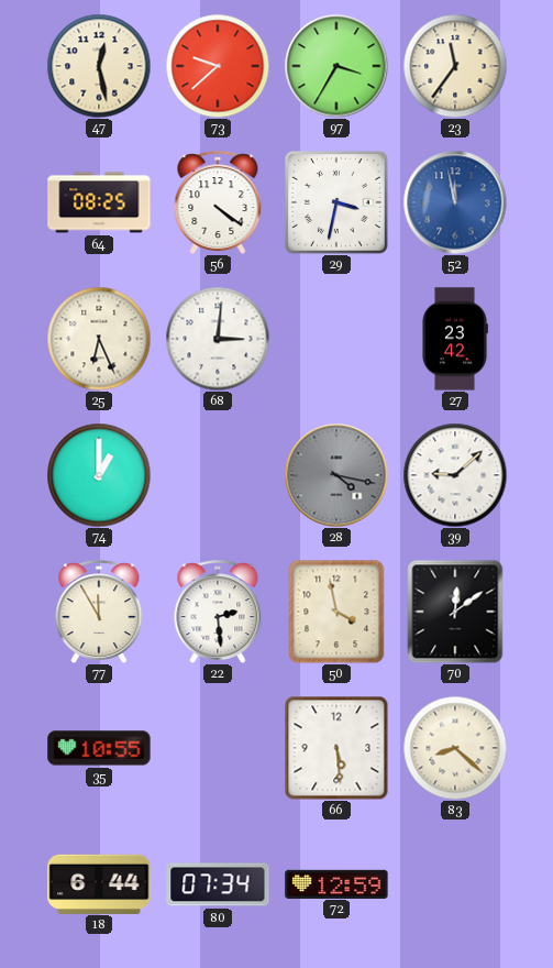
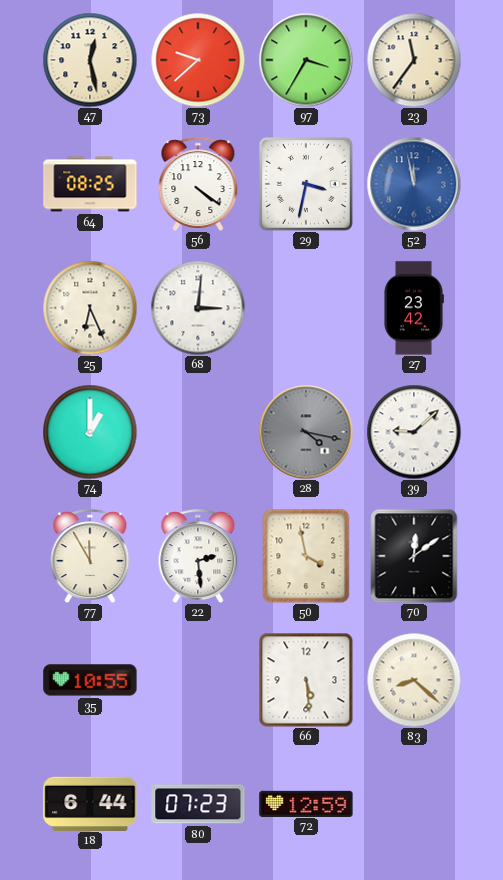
80: 07:34 -> 07:23 (198, 804)
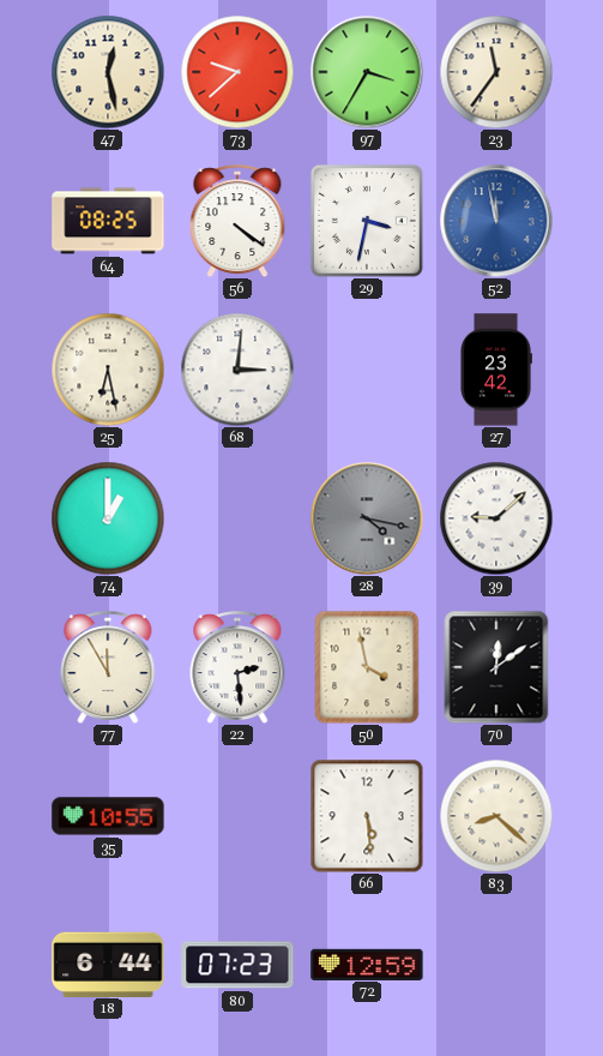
25: 6:26 -> 6:28 (108, 370)
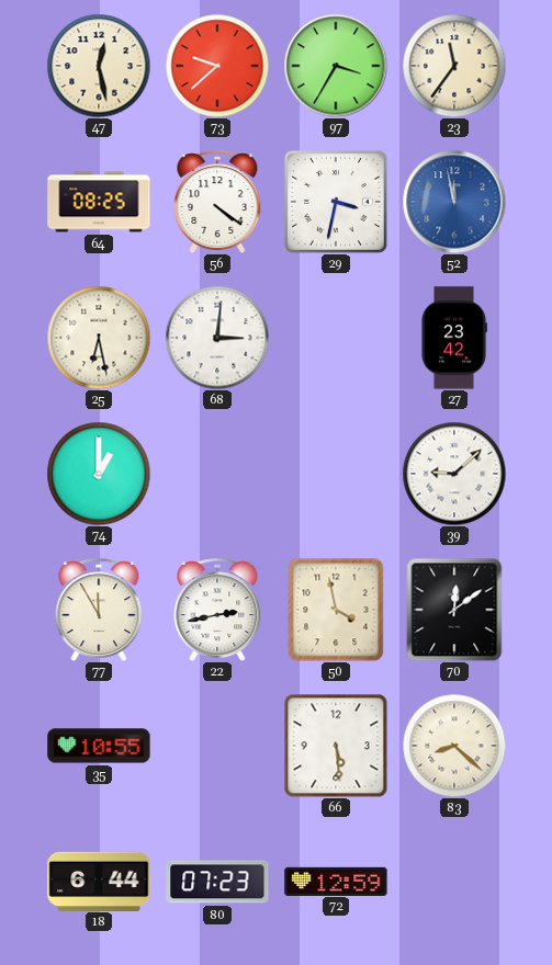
28: 4:17 -> none (367, 518)
22: 2:29 -> 2:43 (217, 610)
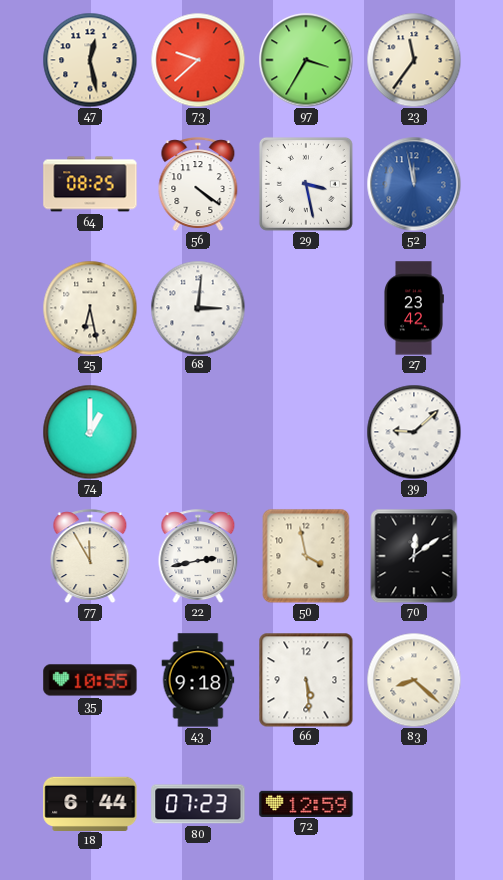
29: 3:32 -> 3:28 (306, 184)
43: none -> 9:18 (198, 680)
